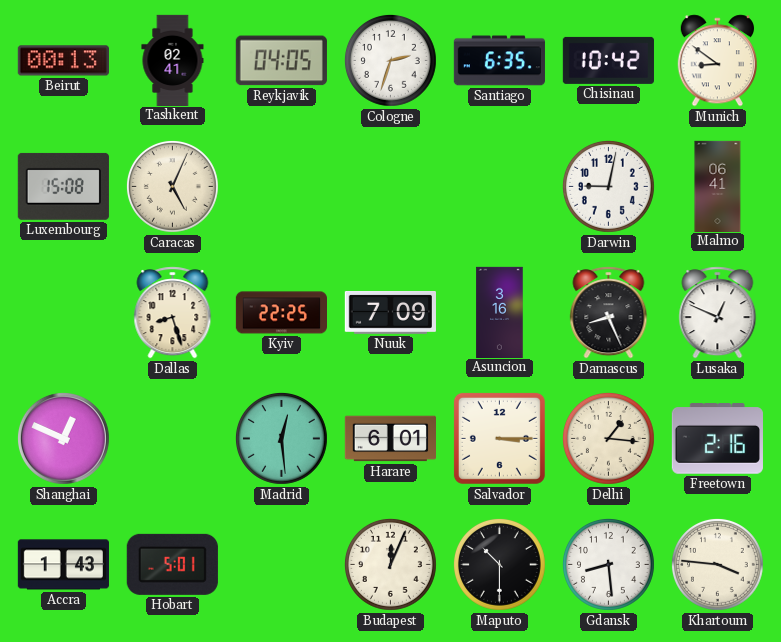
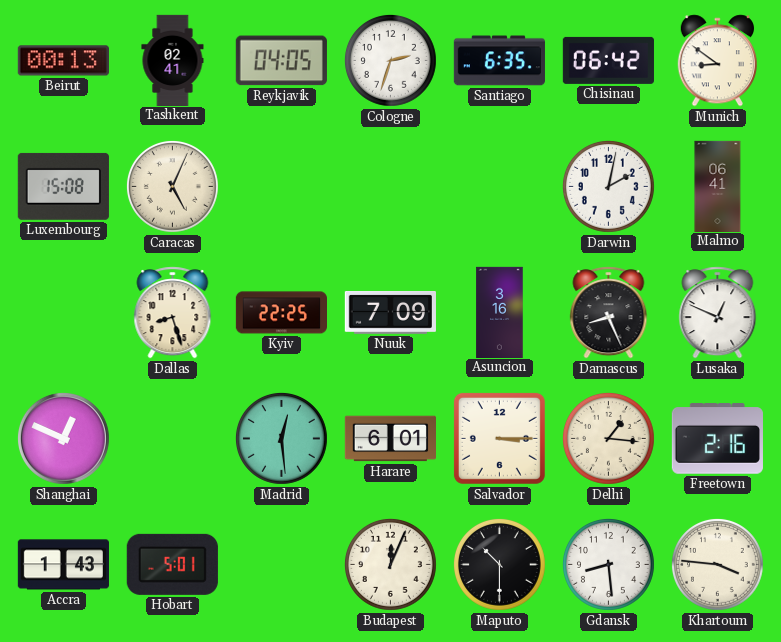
Chisinau: 10:42 -> 06:42 (608, 60)
Darwin: 9:02 -> 2:02 (609, 187)
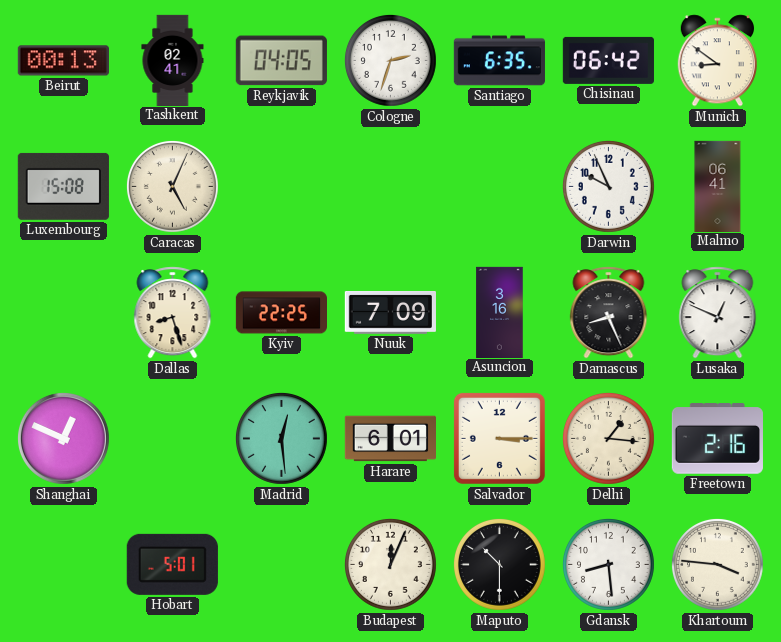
Darwin: 2:02 -> 9:56 (609, 187)
Accra: 1:43 -> none (63, 565)
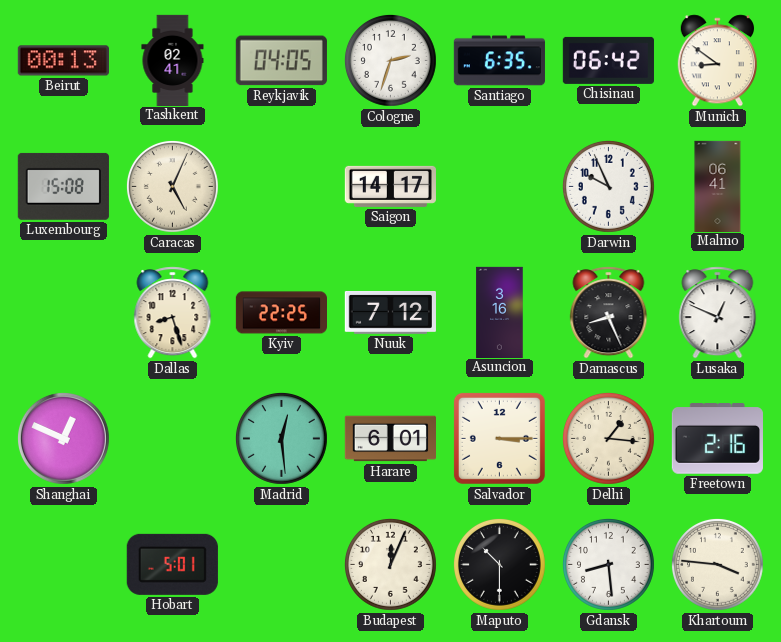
Saigon: none -> 14:17 (390, 186)
Nuuk: 7:09 -> 7:12 (390, 313)
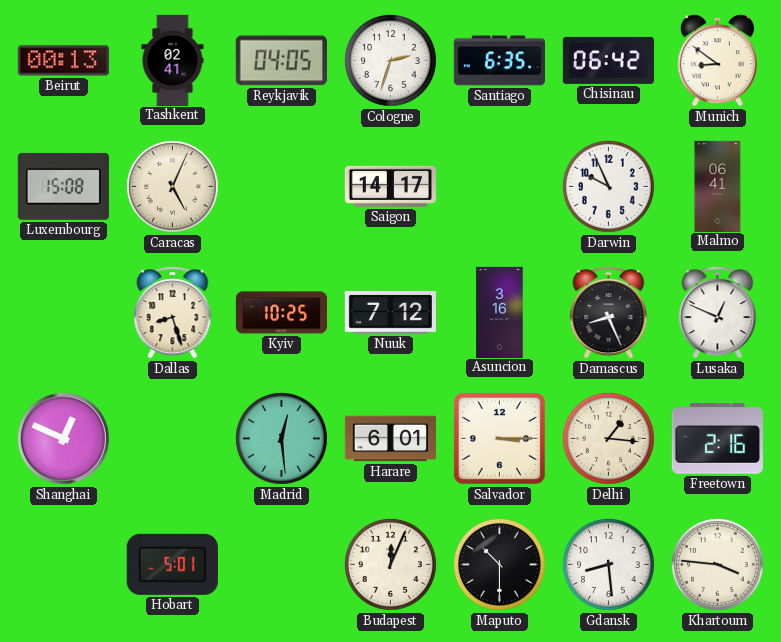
Kyiv: 22:25 -> 10:25 (281, 313)
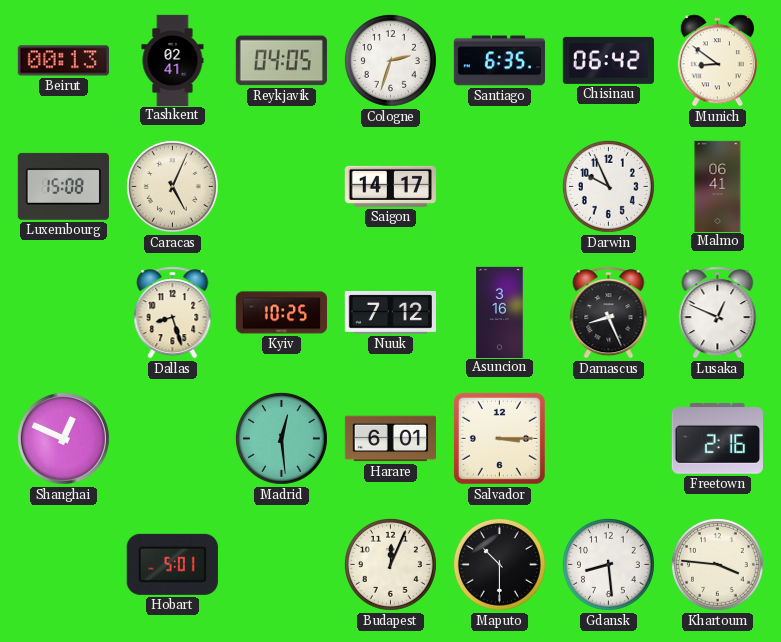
Delhi: 1:16 -> none (609, 439)
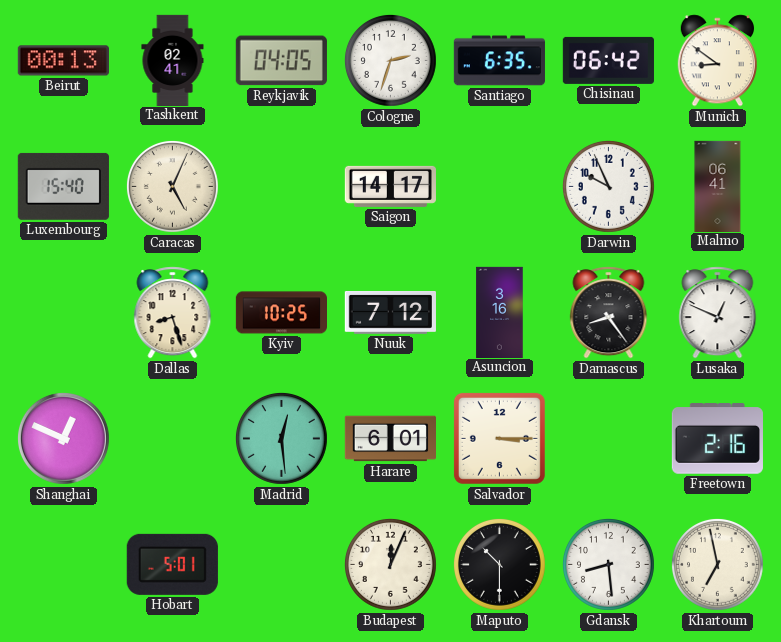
Luxembourg: 15:08 -> 15:40 (63, 186)
Damascus: 8:26 -> 8:24 (609, 313)
Khartoum: 3:46 -> 6:58 (718, 565)
